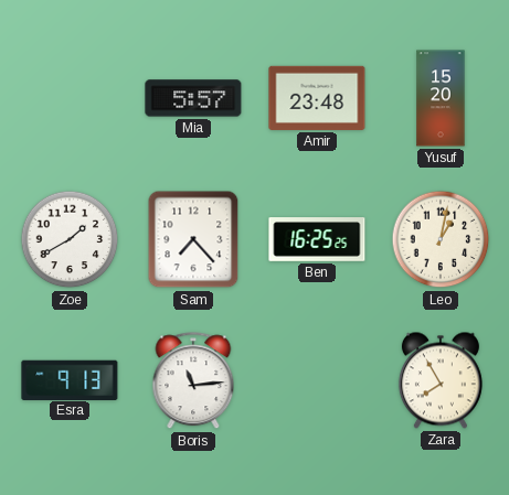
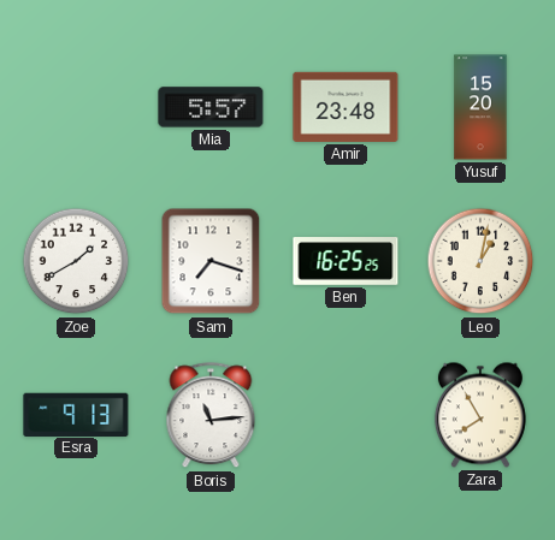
Sam: 7:23 -> 7:18 (211, 261)
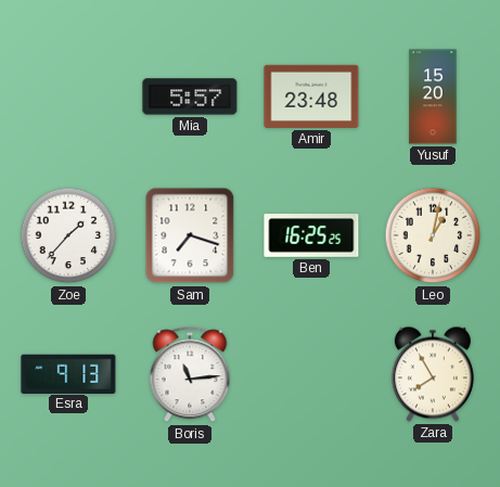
Zoe: 1:40 -> 1:37 (68, 235)
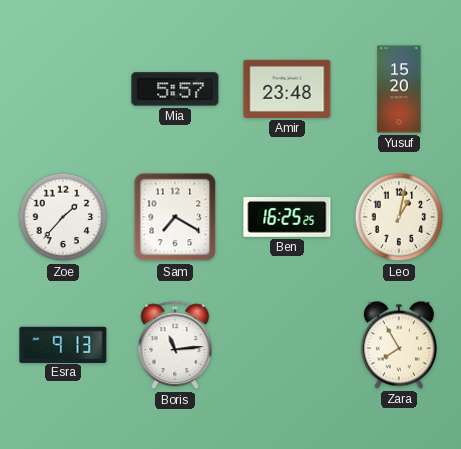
Sam: 7:18 -> 7:20 (175, 217)
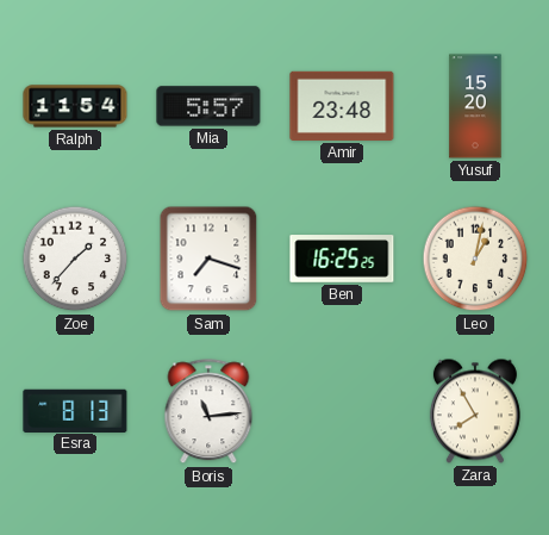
Ralph: none -> 11:54 (75, 106)
Sam: 7:20 -> 7:18 (208, 259)
Esra: 9:13 -> 8:13 (75, 410)
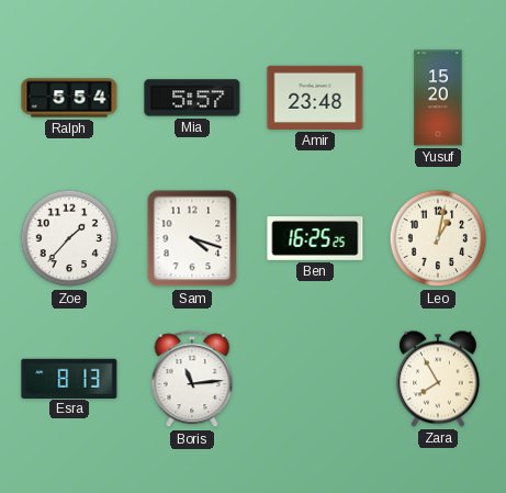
Ralph: 11:54 -> 5:54 (69, 98)
Sam: 7:18 -> 4:18 (192, 238)
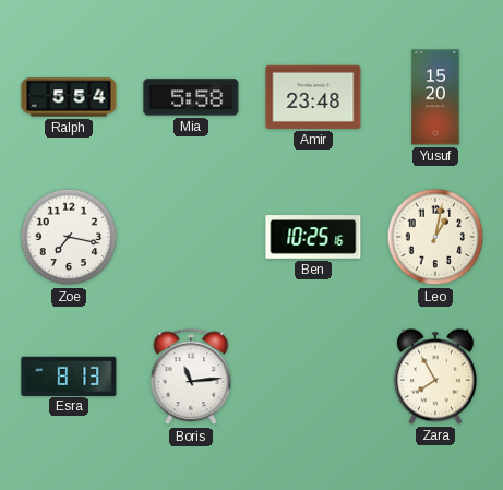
Mia: 5:57 -> 5:58 (191, 97)
Zoe: 1:37 -> 7:17 (69, 237)
Sam: 4:18 -> none (192, 238)
Ben: 16:25 -> 10:25 (313, 237)
